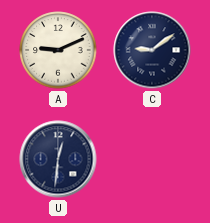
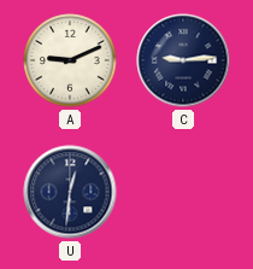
C: 9:09 -> 9:14 (183, 60)
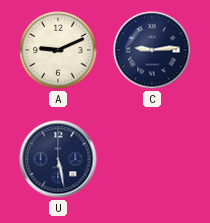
U: 12:31 -> 5:28 (58, 159)
